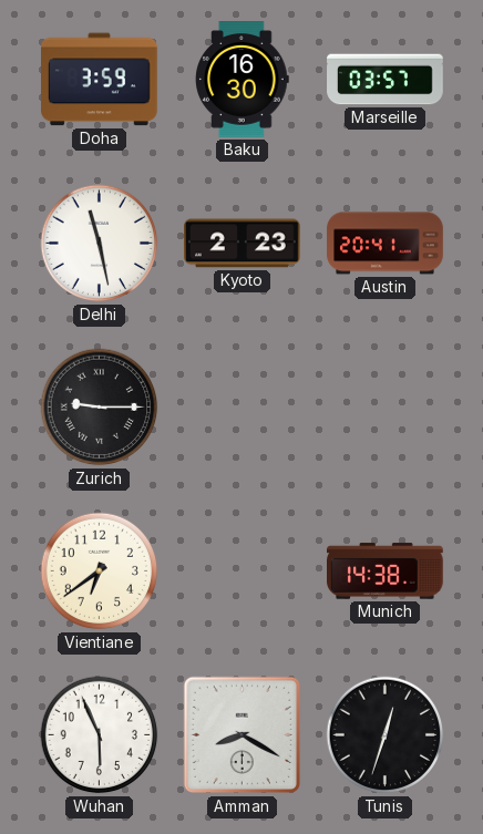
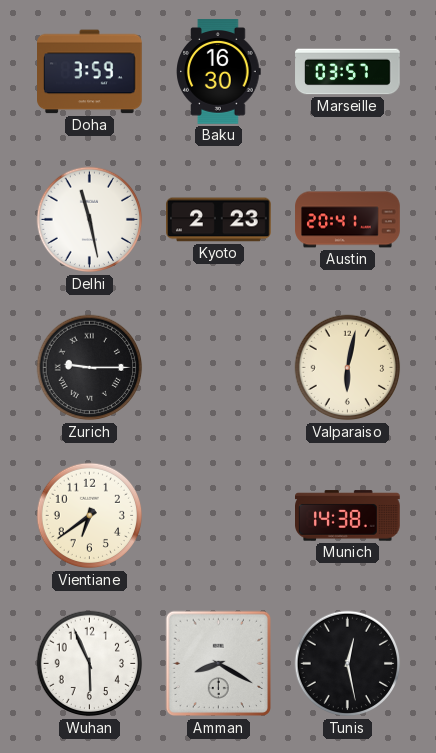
Valparaiso: none -> 6:02 (348, 368)
Tunis: 12:33 -> 12:28 (348, 664)
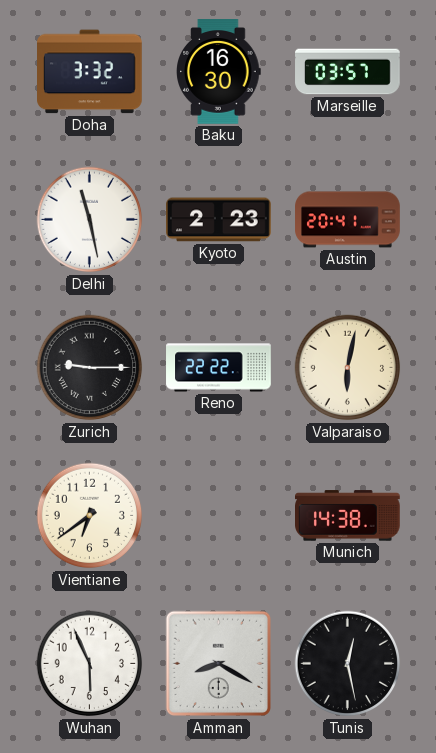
Doha: 3:59 -> 3:32 (90, 72)
Reno: none -> 22:22 (219, 368)
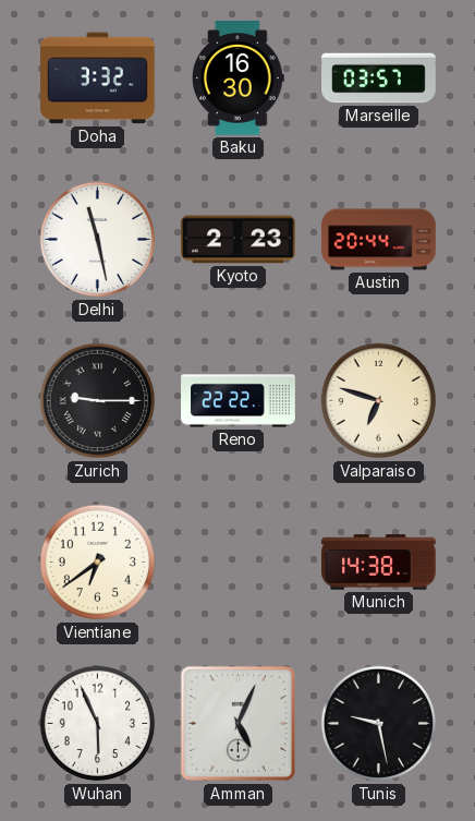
Austin: 20:41 -> 20:44 (379, 240)
Valparaiso: 6:02 -> 6:48 (379, 401)
Amman: 8:20 -> 5:04 (239, 724)
Tunis: 12:28 -> 9:28 (379, 724)
